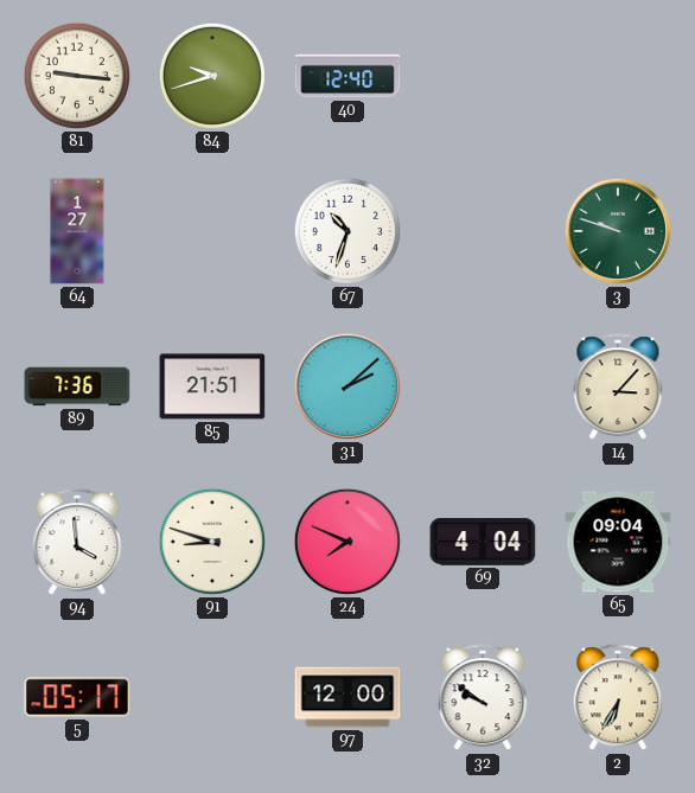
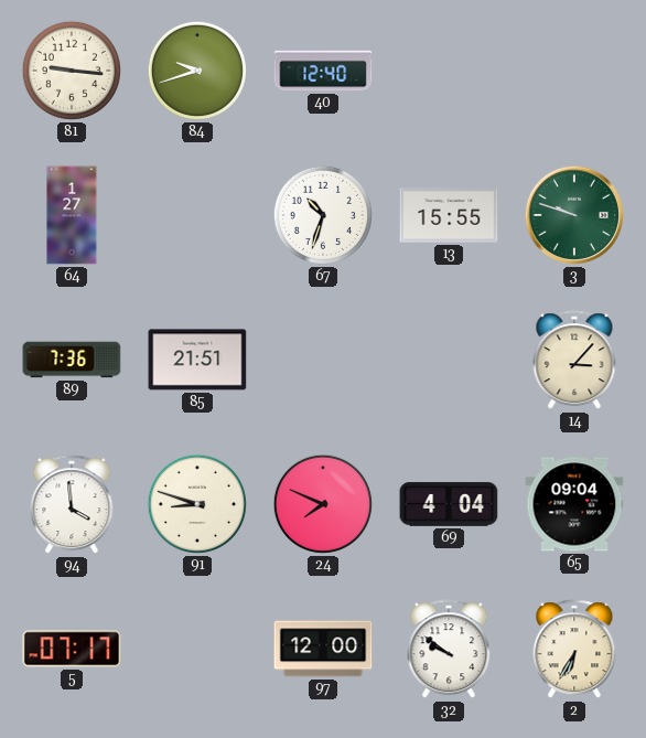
13: none -> 15:55 (449, 215)
31: 2:08 -> none (347, 386)
5: 05:17 -> 07:17 (72, 649)
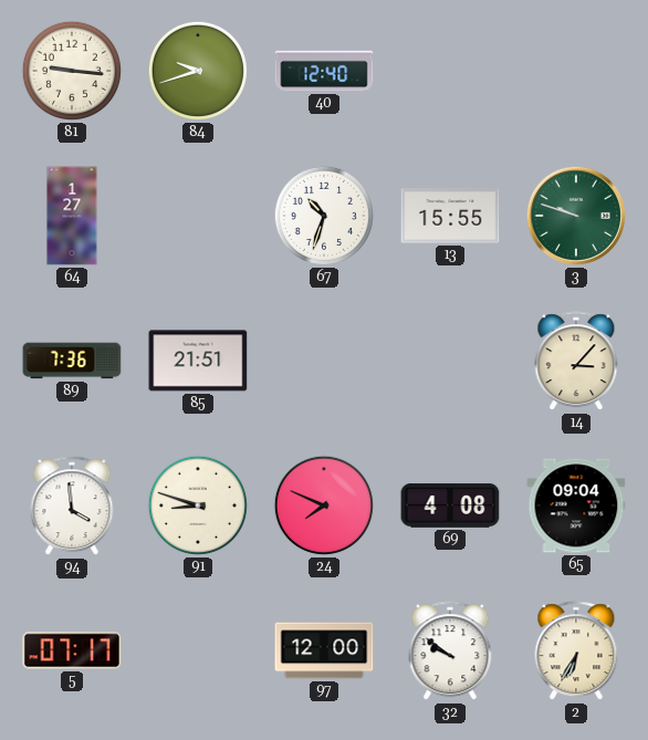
69: 4:04 -> 4:08 (450, 506)
